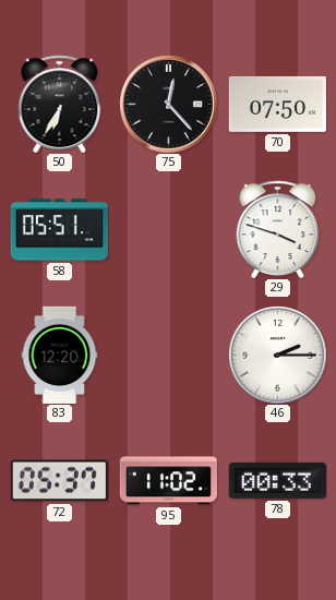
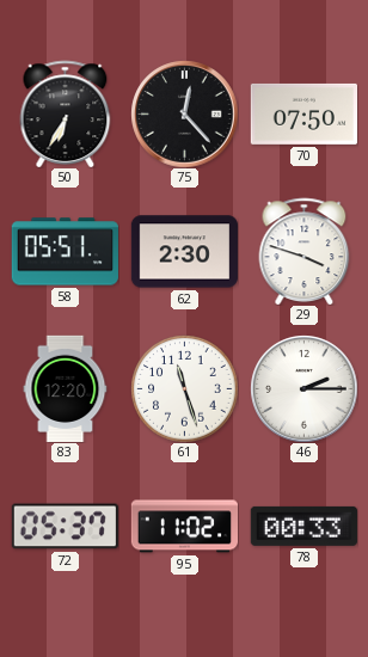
62: none -> 2:30 (184, 252)
61: none -> 11:27 (184, 388)
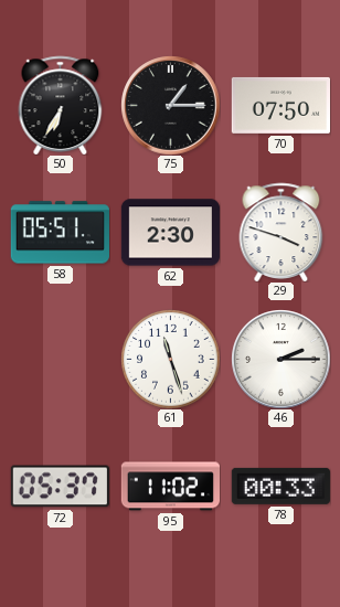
75: 12:23 -> 1:15 (170, 105)
83: 12:20 -> none (66, 388)
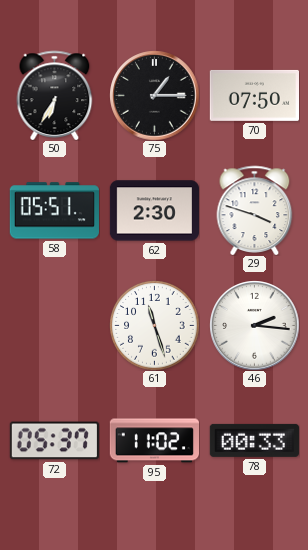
46: 2:15 -> 2:16 (254, 325)
